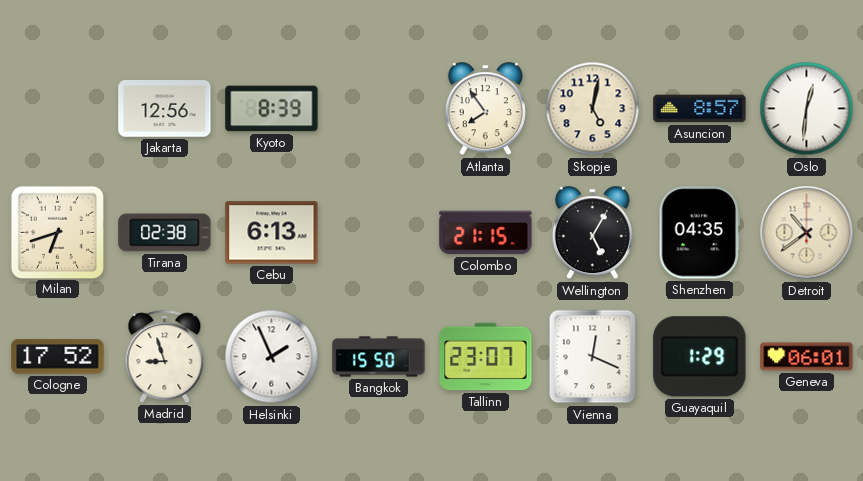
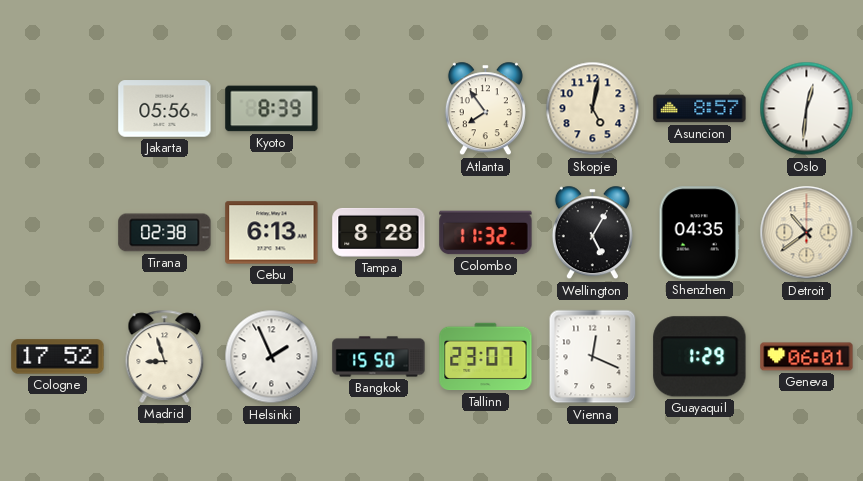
Jakarta: 12:56 -> 05:56 (165, 109)
Milan: 6:42 -> none (57, 232)
Tampa: none -> 8:28 (379, 232)
Colombo: 21:15 -> 11:32 (486, 233)
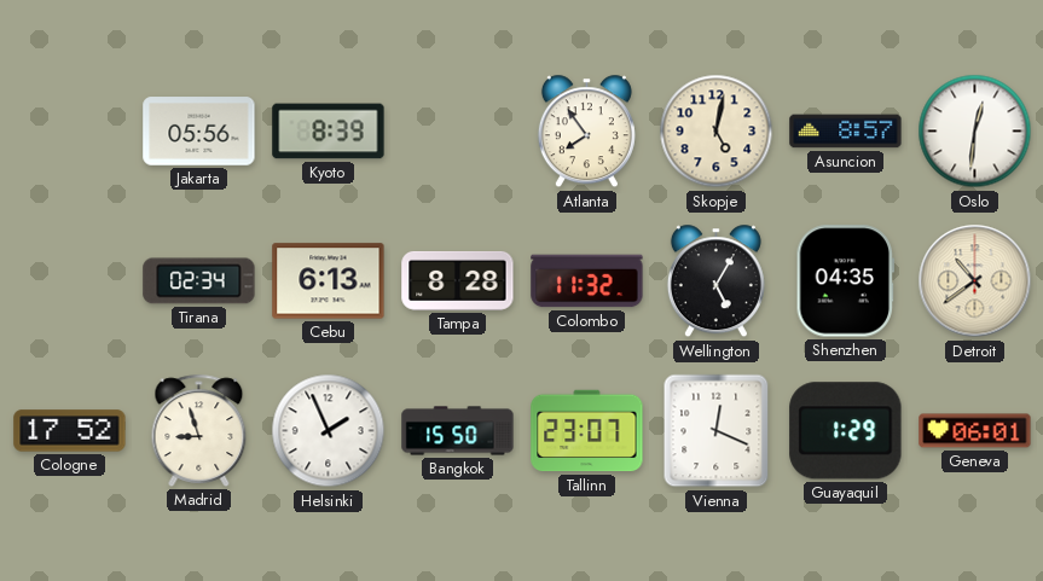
Tirana: 02:38 -> 02:34 (199, 281)
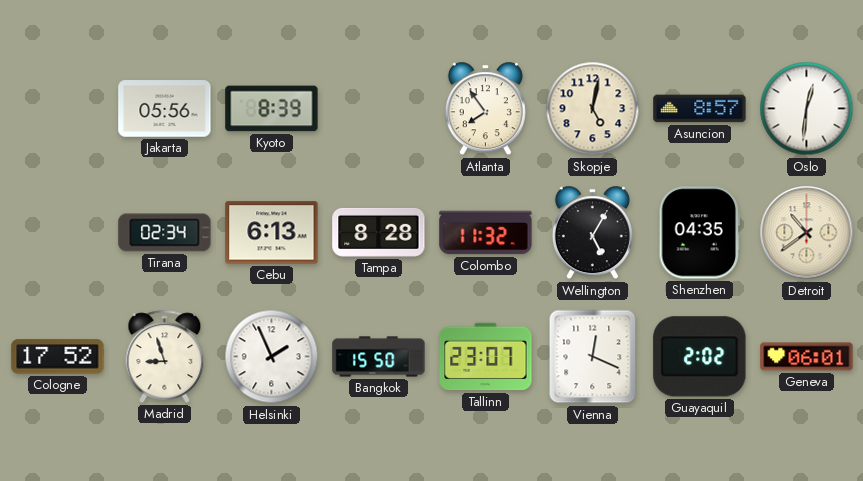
Guayaquil: 1:29 -> 2:02 (700, 357)
